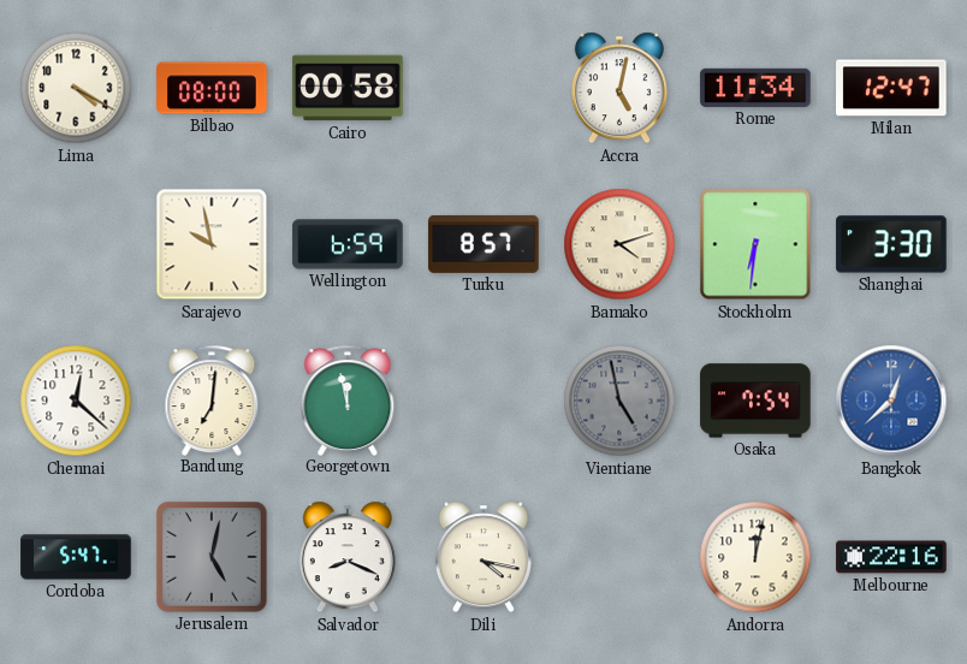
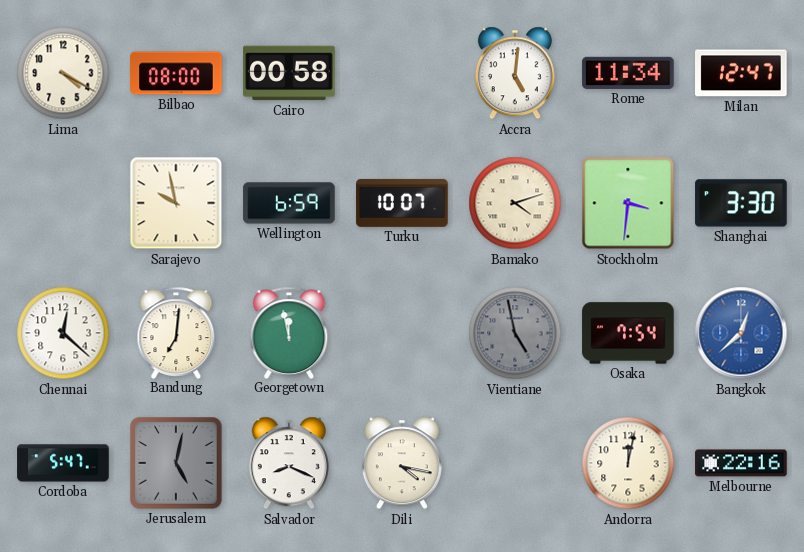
Accra: 5:02 -> 5:01 (515, 73)
Turku: 8:57 -> 10:07 (402, 203)
Stockholm: 6:31 -> 3:31 (628, 203)
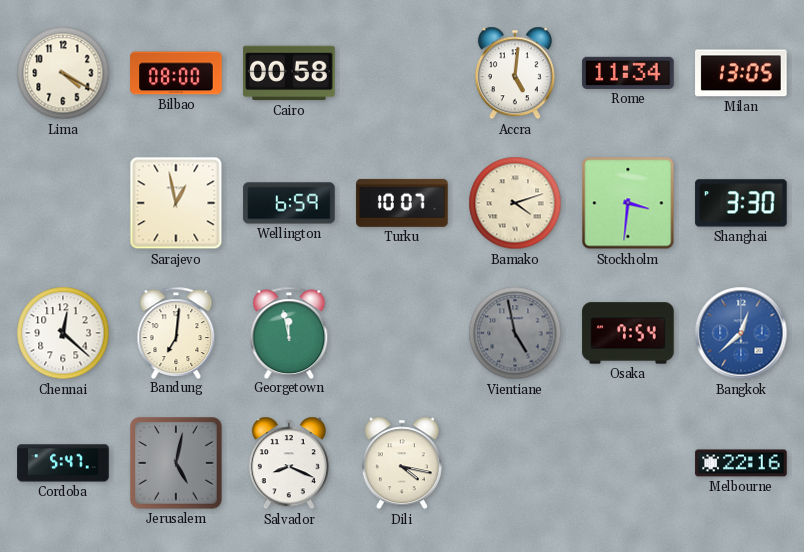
Milan: 12:47 -> 13:05 (741, 73)
Sarajevo: 9:58 -> 12:58 (176, 203)
Andorra: 12:02 -> none (628, 463)
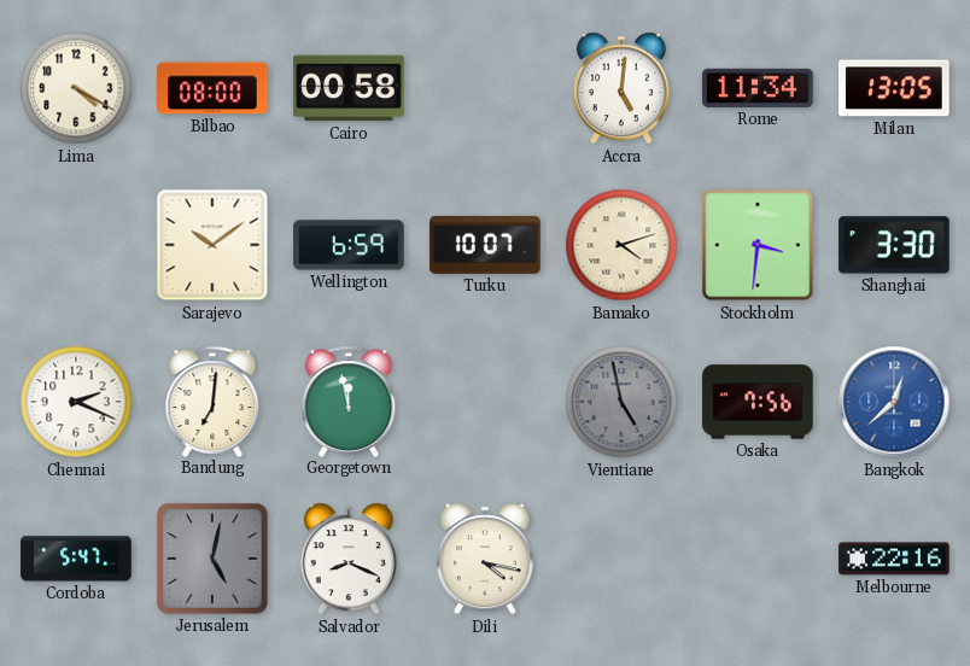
Sarajevo: 12:58 -> 10:09 (212, 245)
Chennai: 12:22 -> 2:19 (76, 402)
Osaka: 7:54 -> 7:56 (758, 402)
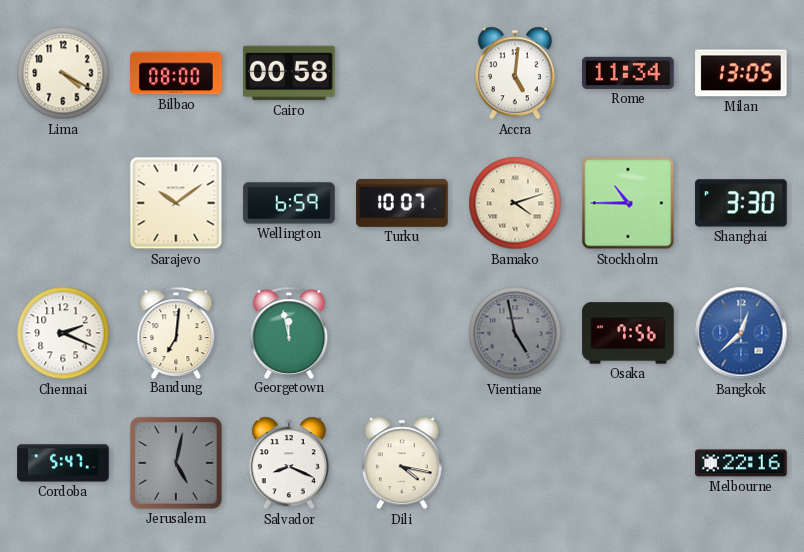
Stockholm: 3:31 -> 10:45 (628, 203)
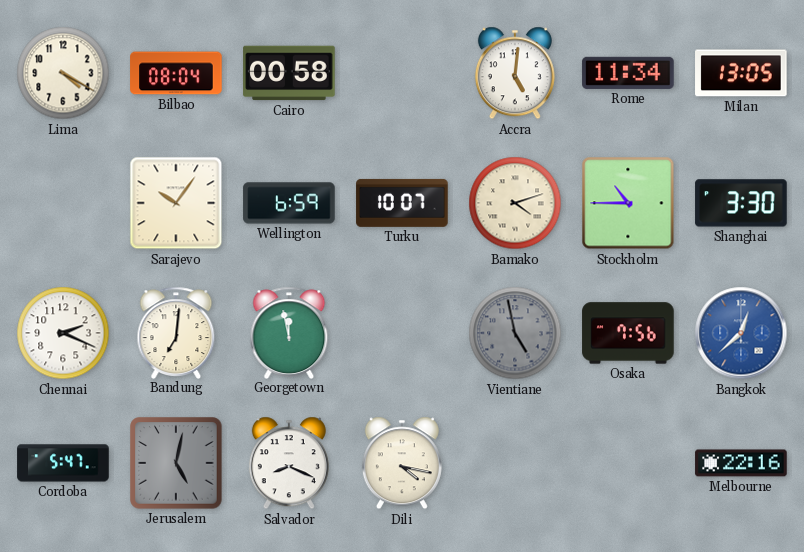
Bilbao: 08:00 -> 08:04 (176, 73)
Sarajevo: 10:09 -> 10:06 (176, 203)
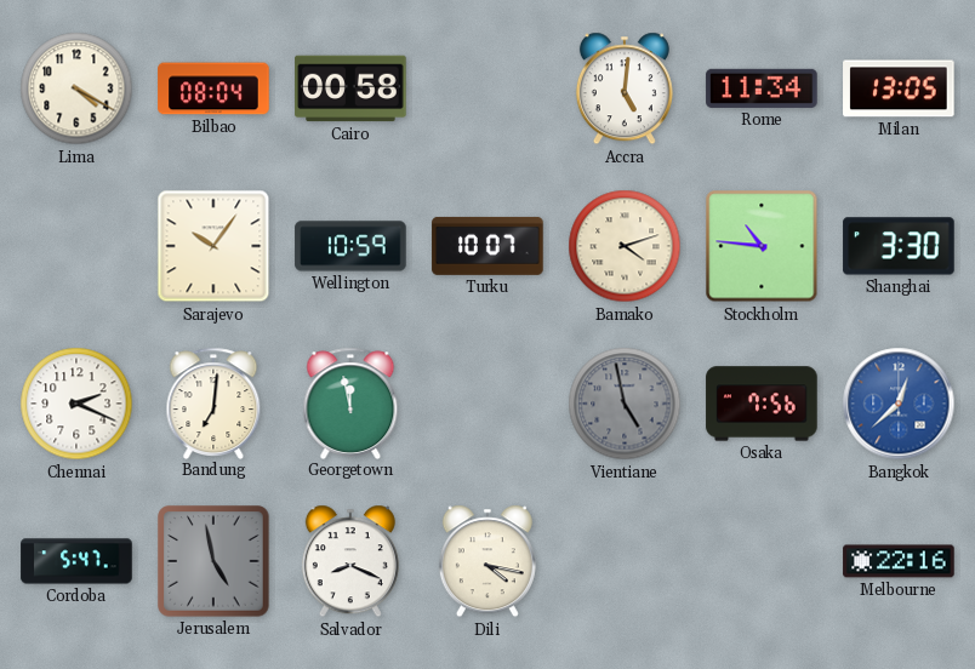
Wellington: 6:59 -> 10:59 (350, 246)
Stockholm: 10:45 -> 10:46 (762, 246)
Jerusalem: 5:02 -> 4:58 (213, 561)
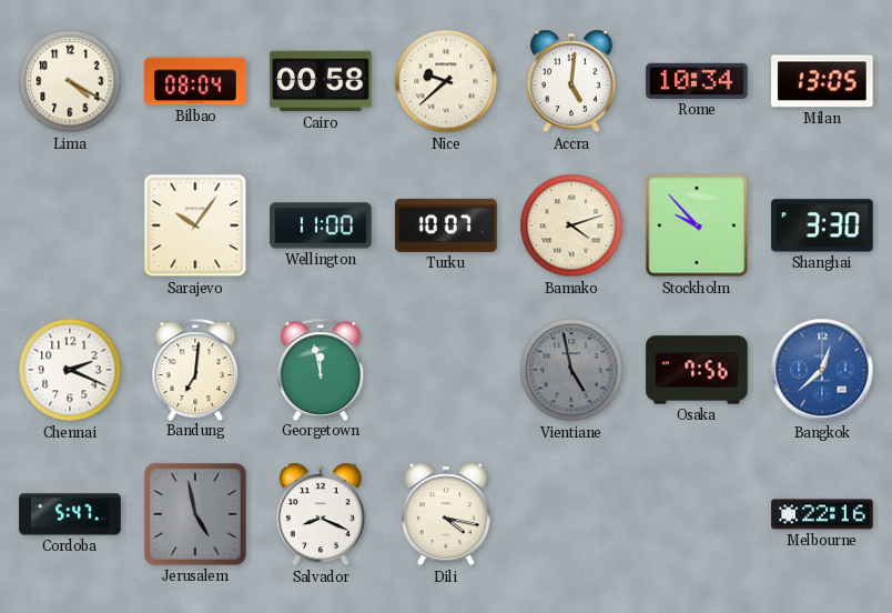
Nice: none -> 9:38 (446, 81)
Rome: 11:34 -> 10:34 (697, 81)
Wellington: 10:59 -> 11:00 (321, 225)
Stockholm: 10:46 -> 9:53 (697, 225)
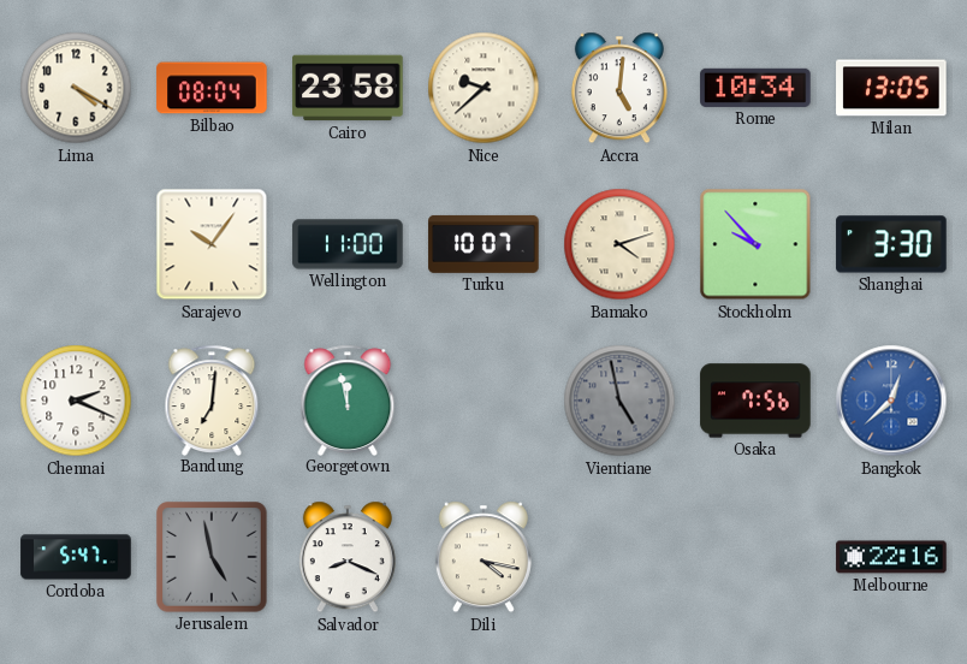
Cairo: 00:58 -> 23:58 (348, 88)
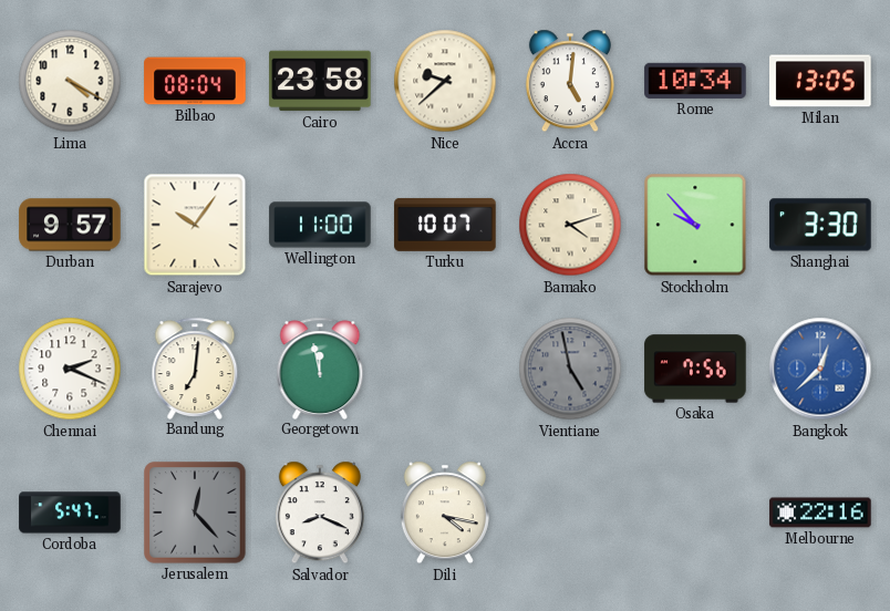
Durban: none -> 9:57 (70, 225)
Jerusalem: 4:58 -> 12:23 (195, 512)
